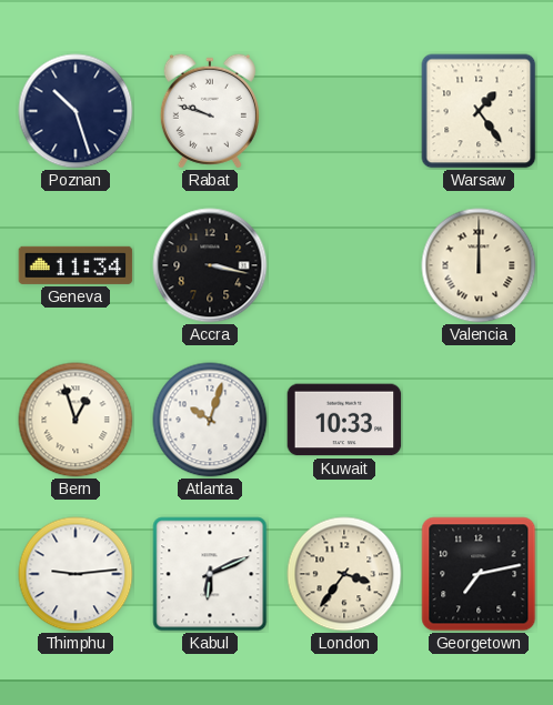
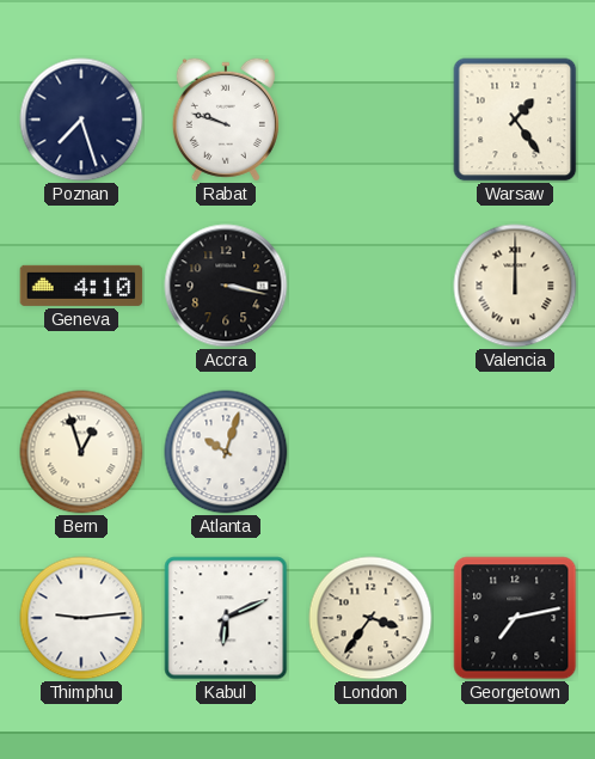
Poznan: 10:27 -> 7:27 (81, 120)
Geneva: 11:34 -> 4:10 (81, 286)
Kuwait: 10:33 -> none (344, 420)
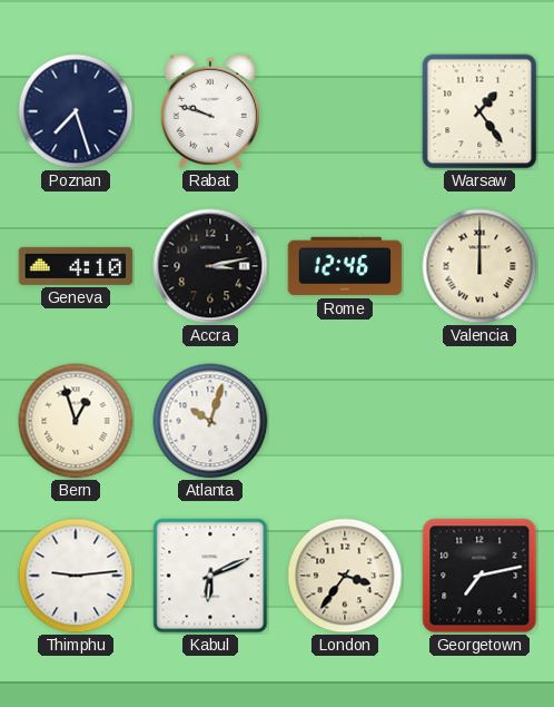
Accra: 3:17 -> 3:13 (210, 266)
Rome: none -> 12:46 (345, 266)
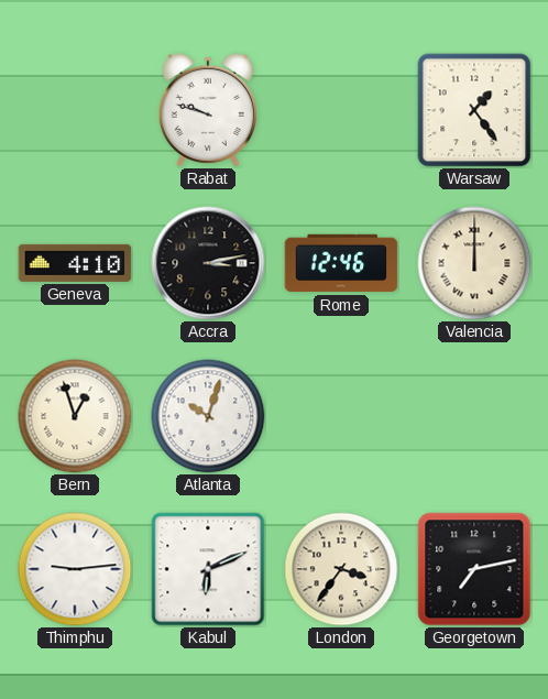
Poznan: 7:27 -> none (76, 111)
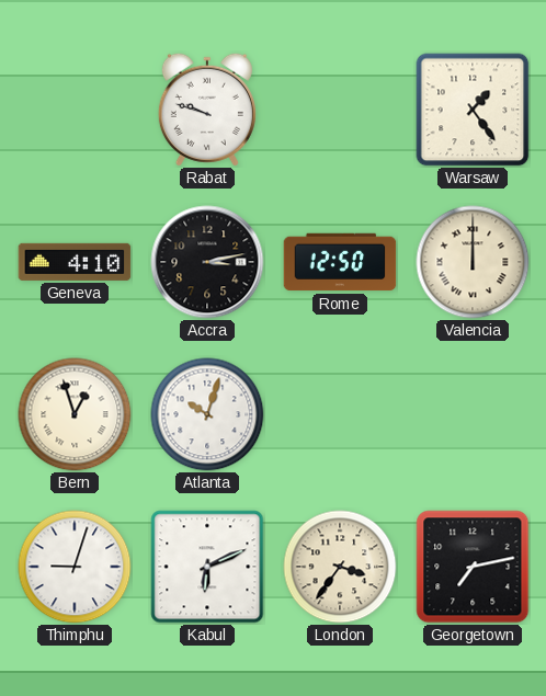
Rome: 12:46 -> 12:50 (340, 262)
Thimphu: 9:14 -> 9:03 (75, 567)
